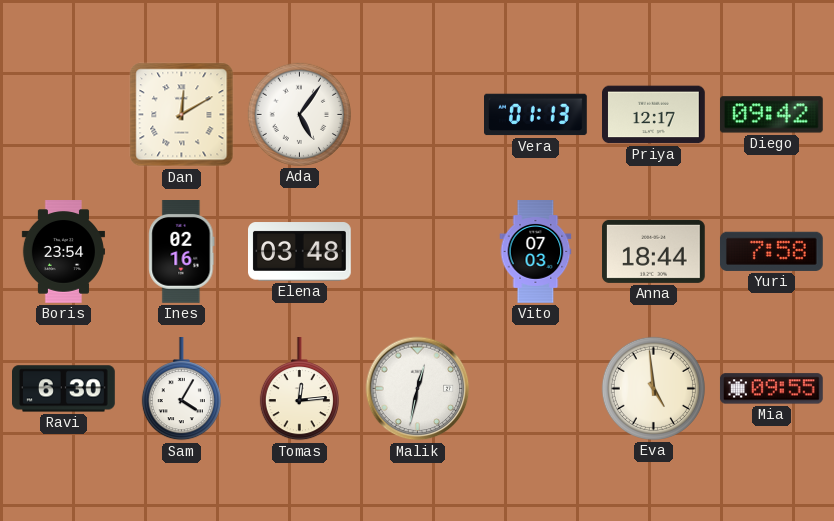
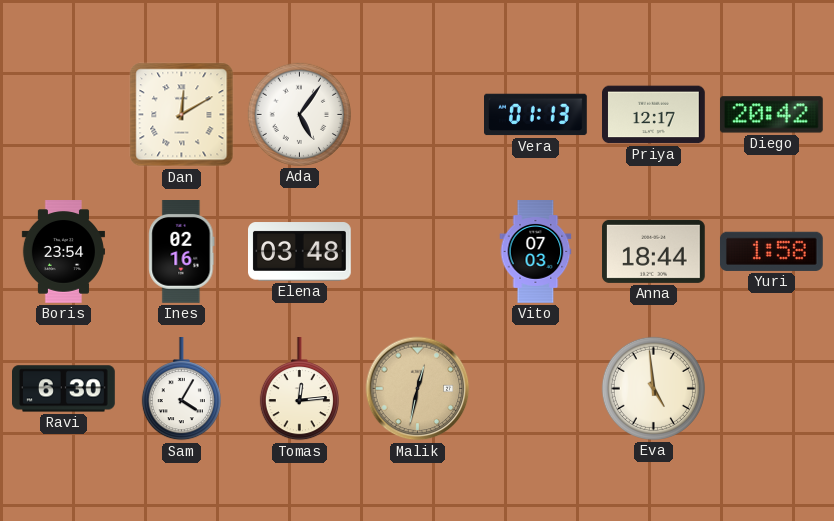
Diego: 09:42 -> 20:42 (771, 115)
Yuri: 7:58 -> 1:58 (771, 251)
Malik dial: white -> champagne (418, 389)
Mia: 09:55 -> none (772, 389)
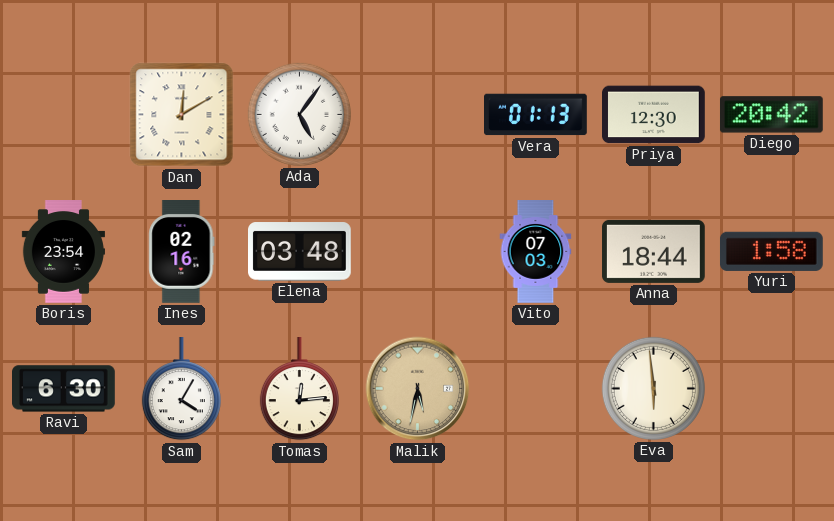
Priya: 12:17 -> 12:30 (654, 115)
Malik: 12:32 -> 5:32 (418, 389)
Eva: 4:59 -> 5:59 (653, 388)
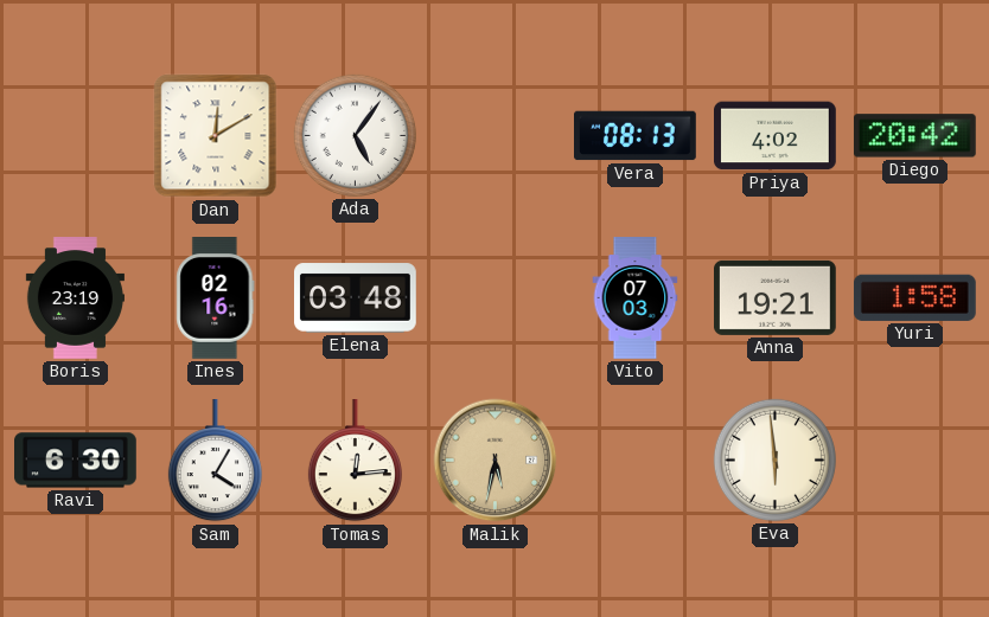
Vera: 01:13 -> 08:13 (636, 136)
Priya: 12:30 -> 4:02 (776, 136)
Boris: 23:54 -> 23:19 (75, 298)
Anna: 18:44 -> 19:21 (776, 297)
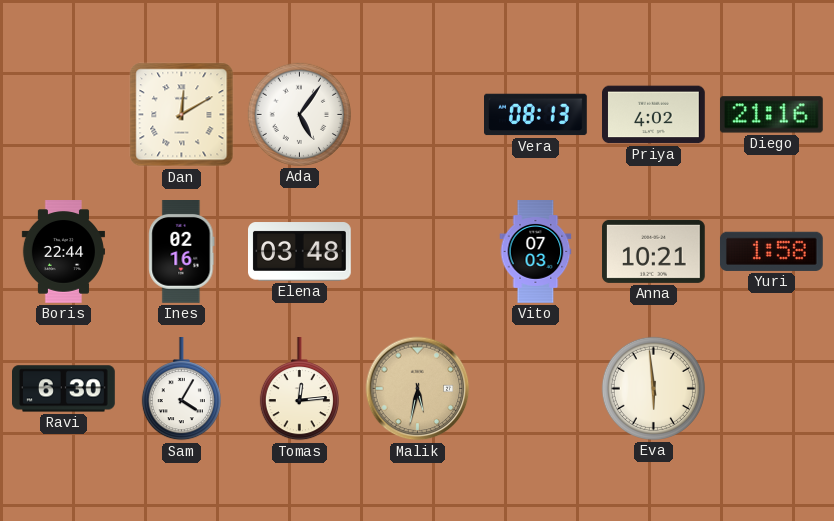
Diego: 20:42 -> 21:16 (771, 115)
Boris: 23:19 -> 22:44 (63, 252)
Anna: 19:21 -> 10:21 (654, 251)
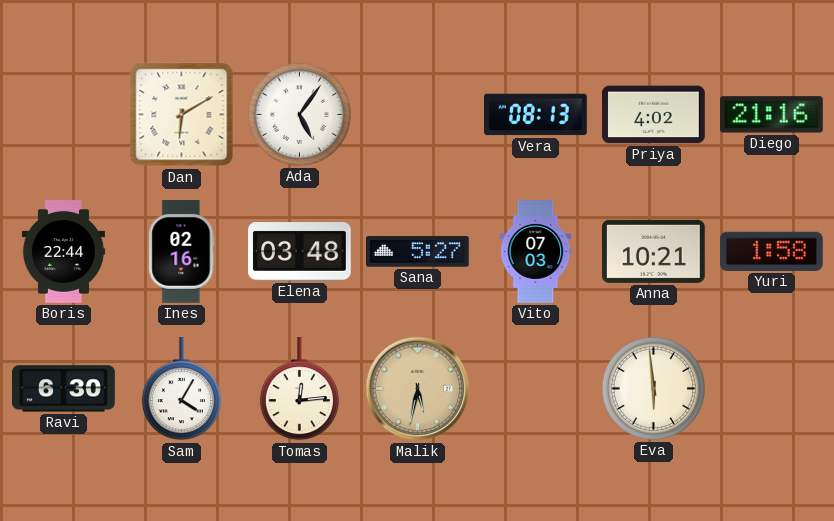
Dan: 12:10 -> 6:10 (182, 115)
Sana: none -> 5:27 (418, 252)
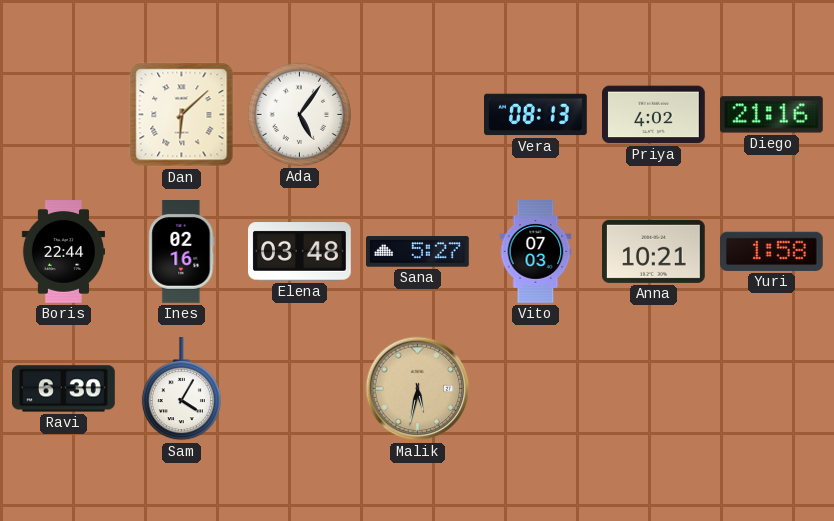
Dan: 6:10 -> 6:08 (182, 115)
Tomas: 12:14 -> none (299, 390)
Eva: 5:59 -> none (653, 388)
